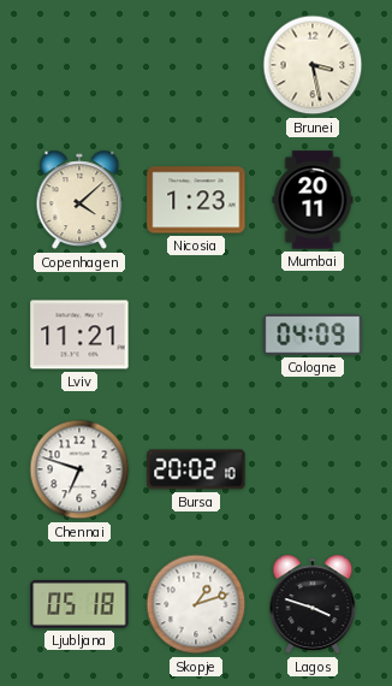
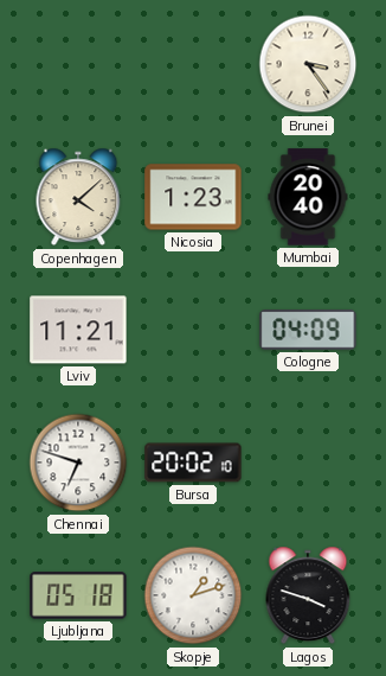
Brunei: 3:28 -> 3:24 (308, 64)
Mumbai: 20:11 -> 20:40 (308, 197)
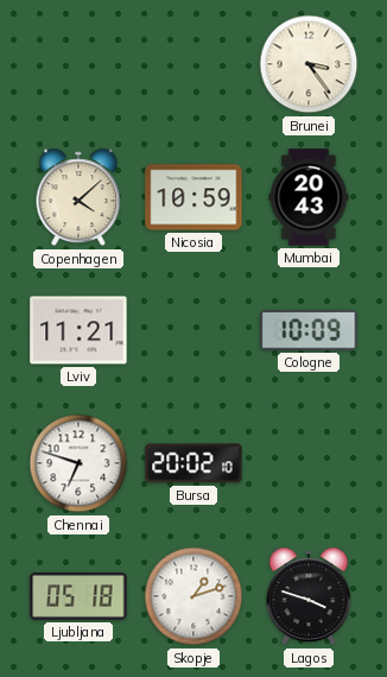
Nicosia: 1:23 -> 10:59 (193, 197)
Mumbai: 20:40 -> 20:43 (309, 197)
Cologne: 04:09 -> 10:09 (309, 330)
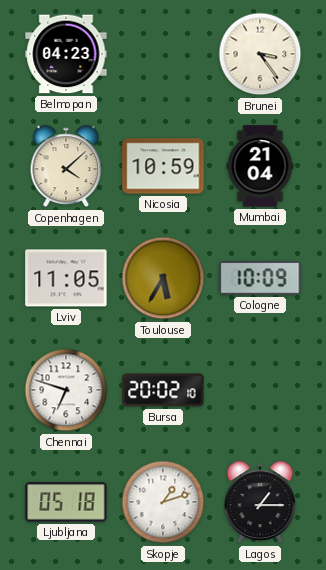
Belmopan: none -> 04:23 (66, 54)
Mumbai: 20:43 -> 21:04 (260, 166)
Lviv: 11:21 -> 11:05 (66, 278)
Toulouse: none -> 5:35 (163, 278)
Lagos: 3:48 -> 1:15 (260, 502)
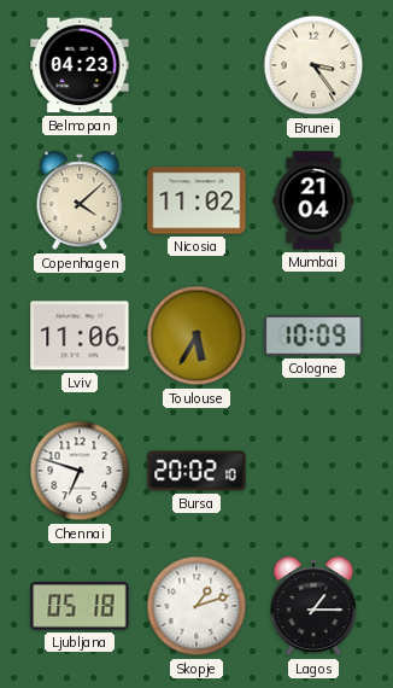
Nicosia: 10:59 -> 11:02 (196, 200)
Lviv: 11:05 -> 11:06 (80, 336)
